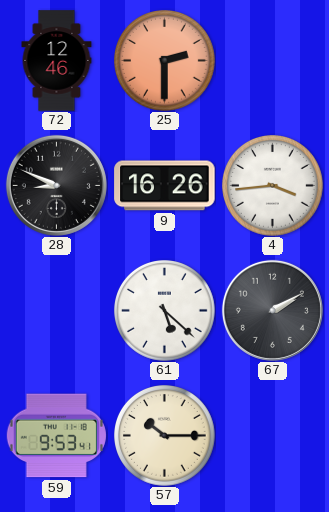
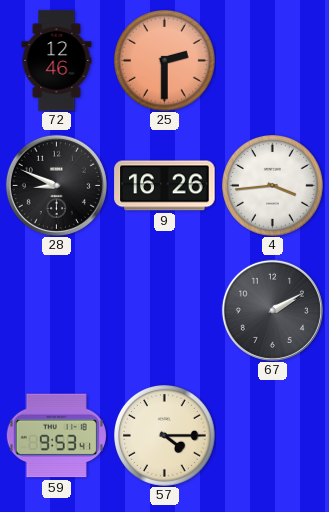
61: 5:22 -> none (165, 311)
57: 10:15 -> 4:15 (165, 436)
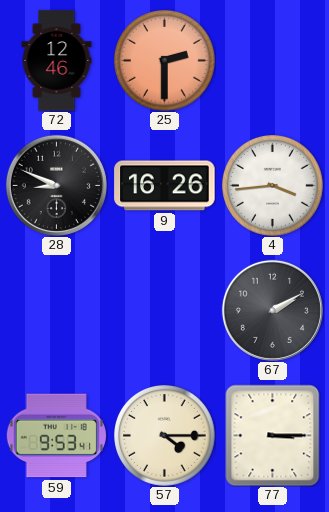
77: none -> 3:15 (273, 435)
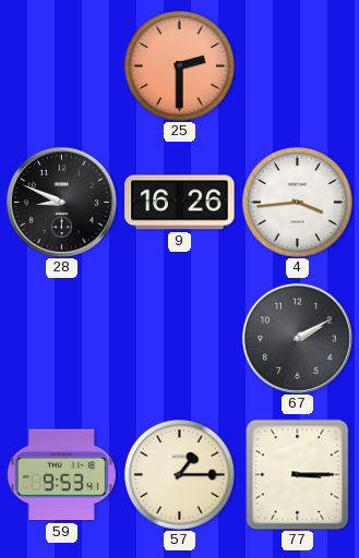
72: 12:46 -> none (57, 61)
57: 4:15 -> 1:15 (180, 475)
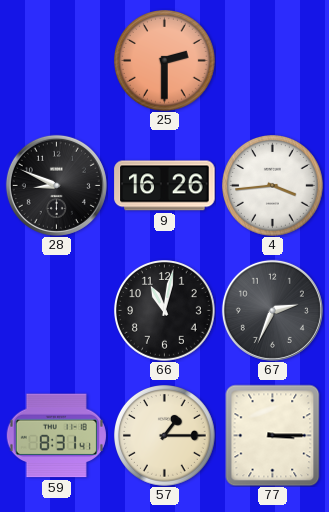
66: none -> 11:02 (165, 311)
67: 2:10 -> 2:34 (272, 310)
59: 9:53 -> 8:31 (56, 436)
